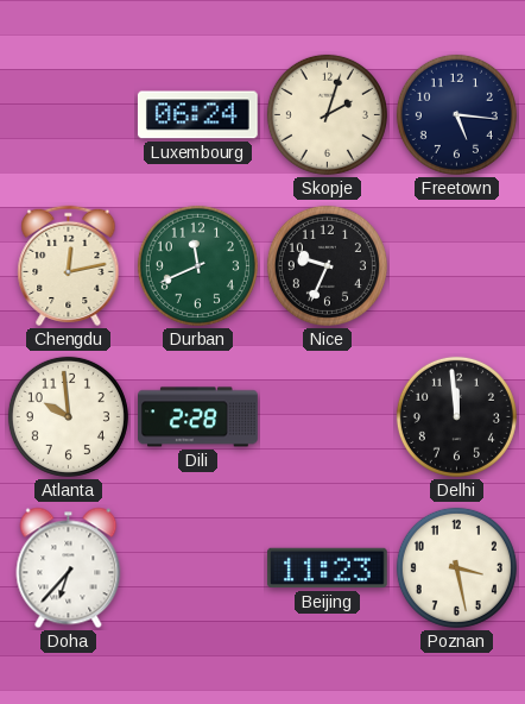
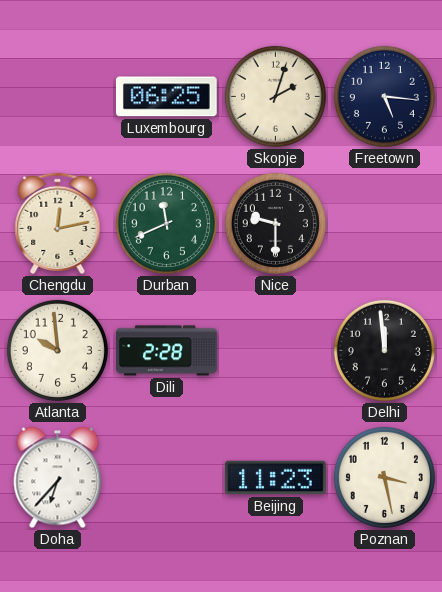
Luxembourg: 06:24 -> 06:25 (166, 97)
Nice: 9:34 -> 9:30 (275, 223)
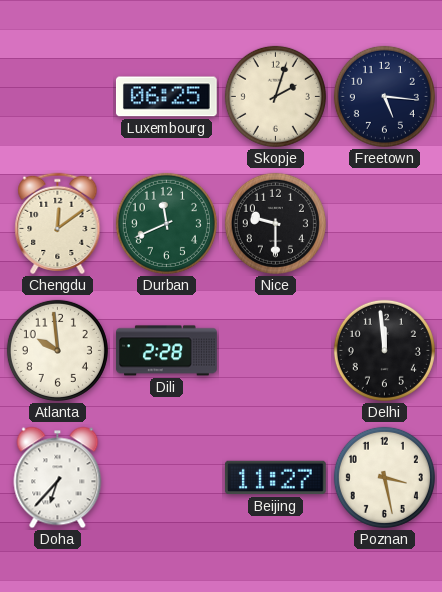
Chengdu: 12:13 -> 12:09 (58, 224)
Beijing: 11:23 -> 11:27 (276, 478)
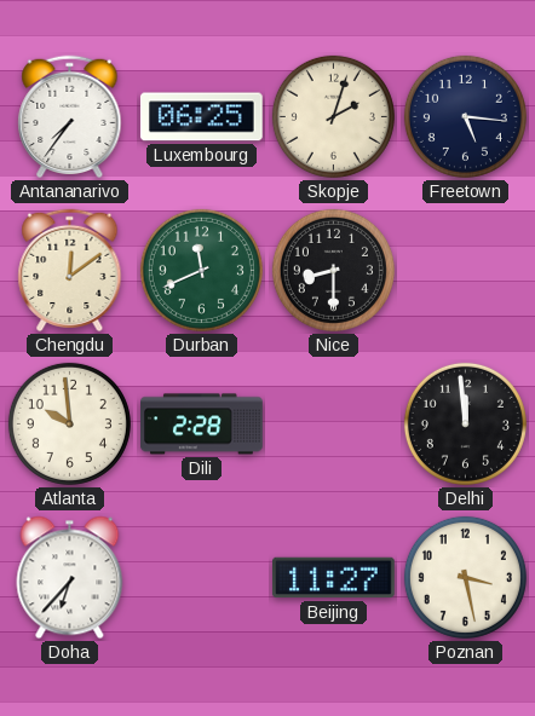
Antananarivo: none -> 7:36 (70, 117)
Nice: 9:30 -> 8:30 (333, 270)
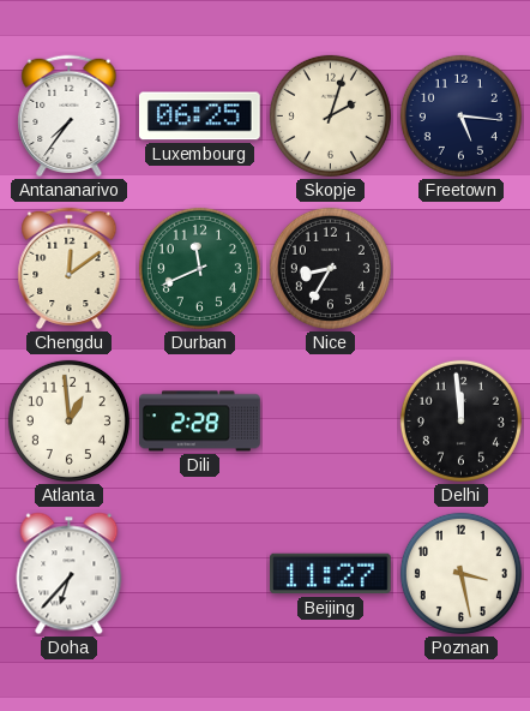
Nice: 8:30 -> 8:35 (330, 268)
Atlanta: 9:59 -> 12:59 (68, 420)
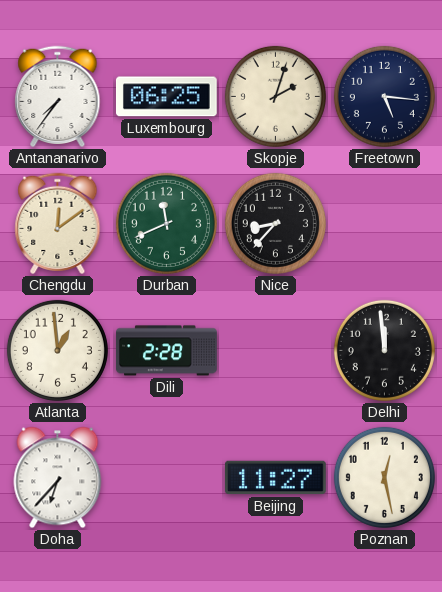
Nice: 8:35 -> 8:37 (275, 223)
Poznan: 3:28 -> 12:28 (384, 477)
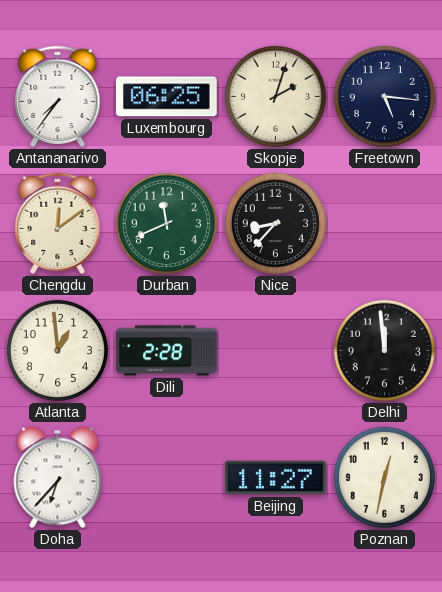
Poznan: 12:28 -> 12:32 (384, 477)
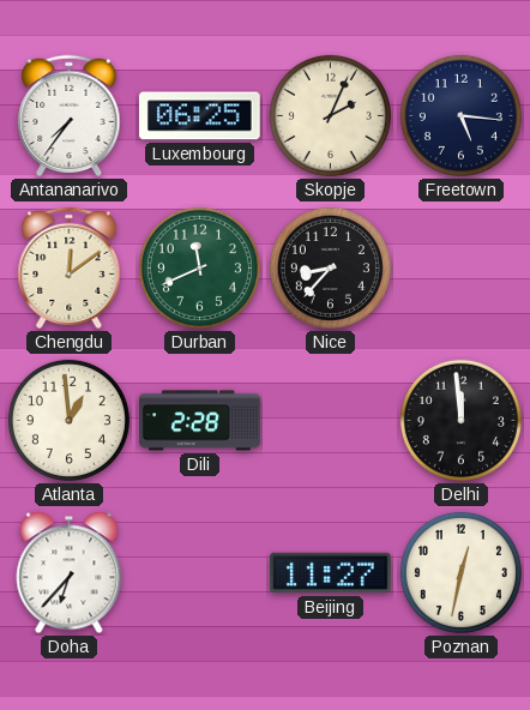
Skopje: 2:03 -> 2:04 (330, 115)
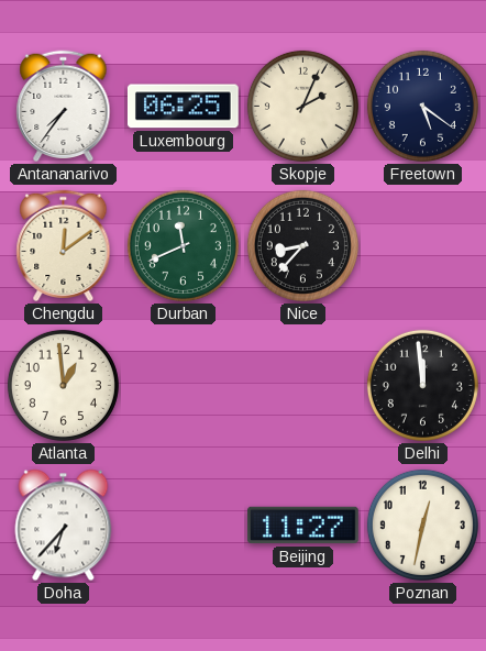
Freetown: 5:16 -> 5:21 (422, 106)
Dili: 2:28 -> none (200, 421)
